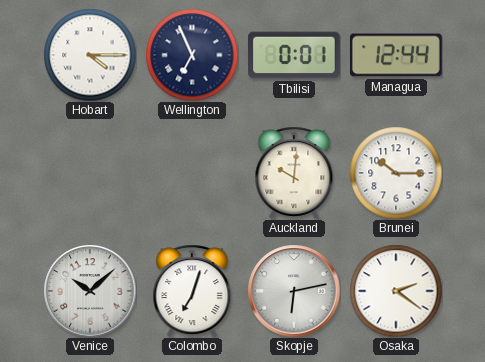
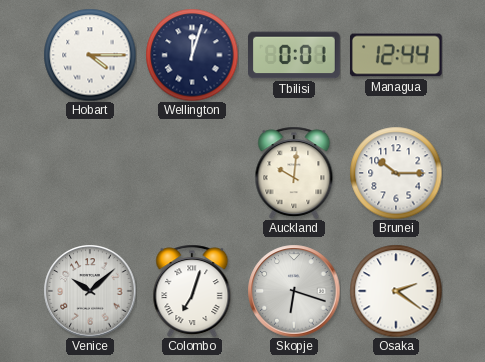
Wellington: 6:56 -> 12:03 (192, 55)
Skopje: 6:13 -> 6:18 (294, 291)
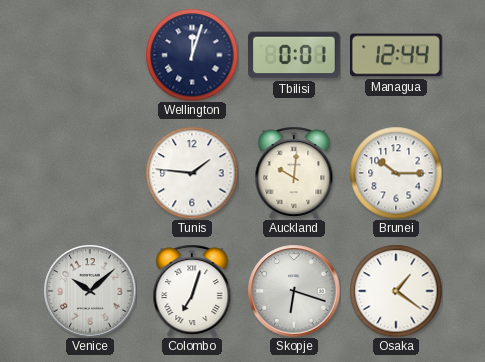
Hobart: 4:15 -> none (90, 55)
Tunis: none -> 1:46 (192, 173)
Osaka: 2:21 -> 1:21 (396, 291)
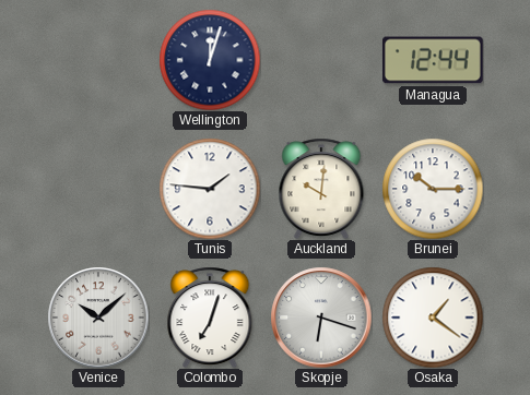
Tbilisi: 0:01 -> none (295, 55)
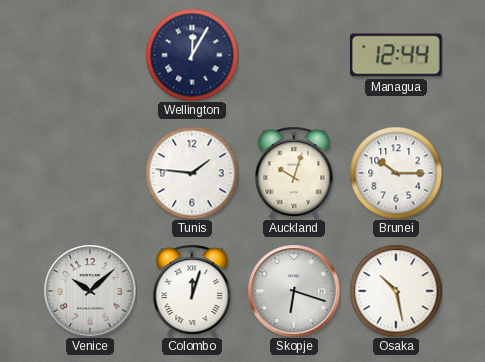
Wellington: 12:03 -> 12:05 (192, 55)
Auckland: 10:01 -> 10:03 (294, 173)
Colombo: 7:03 -> 12:03 (192, 291)
Osaka: 1:21 -> 10:28 (396, 291)
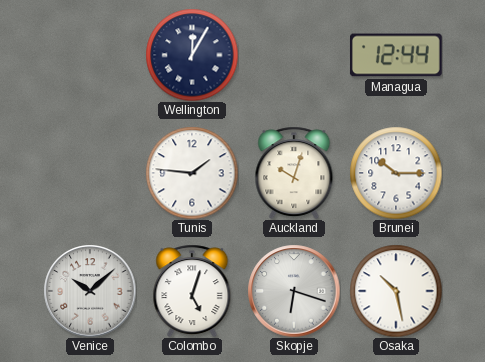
Colombo: 12:03 -> 5:03 (192, 291)
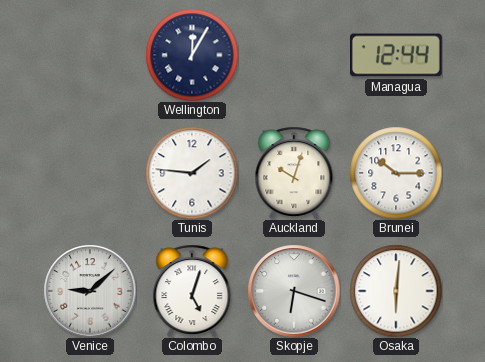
Venice: 10:08 -> 9:08 (90, 291)
Osaka: 10:28 -> 6:01 (396, 291)
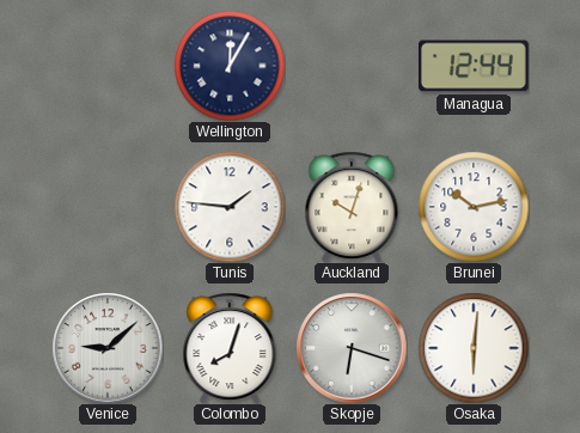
Brunei: 10:15 -> 10:13 (474, 207)
Colombo: 5:03 -> 8:03 (230, 348)
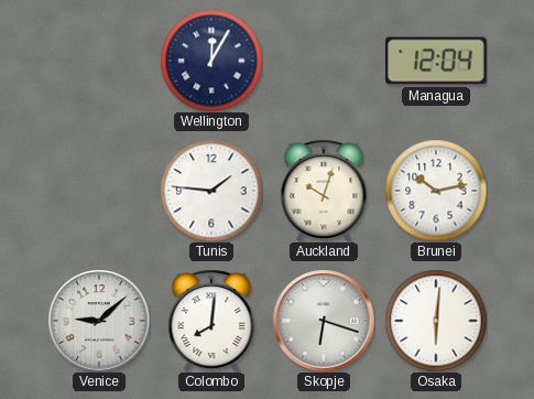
Managua: 12:44 -> 12:04 (436, 61)
Colombo: 8:03 -> 8:01 (211, 321)
